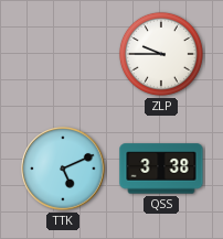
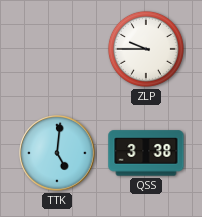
TTK: 5:11 -> 5:01 (57, 153)
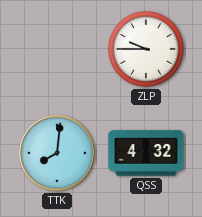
TTK: 5:01 -> 8:01 (57, 153)
QSS: 3:38 -> 4:32 (146, 153)
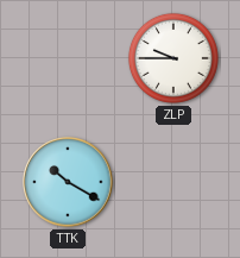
TTK: 8:01 -> 10:20 (68, 182)
QSS: 4:32 -> none (146, 153)
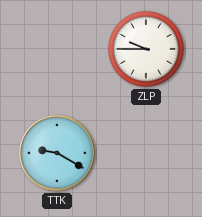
TTK: 10:20 -> 9:20 (57, 153)
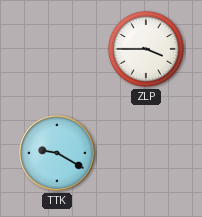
ZLP: 9:45 -> 3:45 (146, 49)
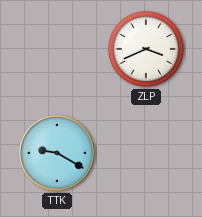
ZLP: 3:45 -> 3:41 (146, 49)
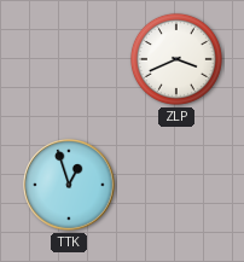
TTK: 9:20 -> 12:57 (69, 185)
